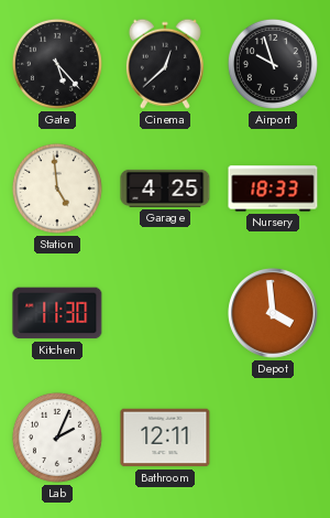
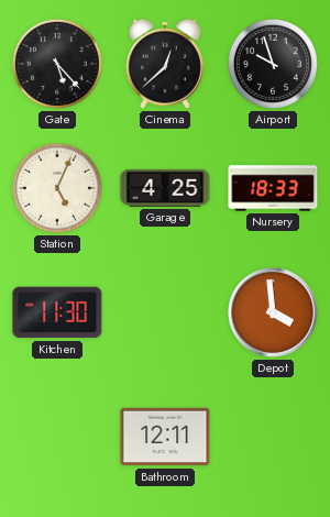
Station: 4:59 -> 5:04 (57, 188)
Lab: 2:04 -> none (57, 438)
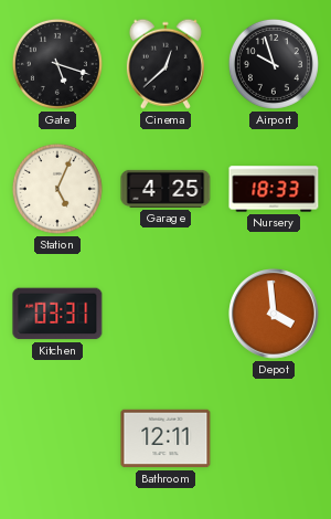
Gate: 5:23 -> 5:18 (57, 64)
Kitchen: 11:30 -> 03:31 (57, 314)
